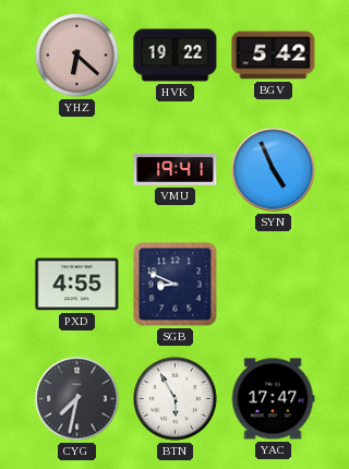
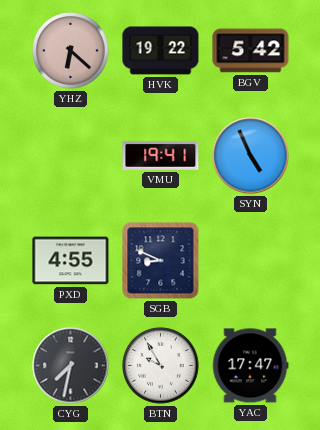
BTN: 5:55 -> 9:55 (161, 366)
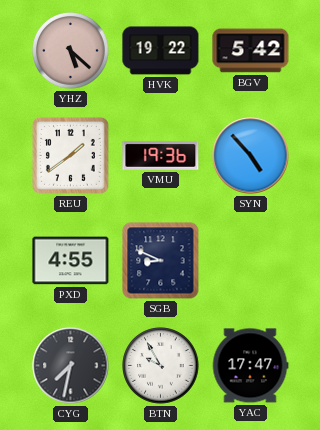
YHZ: 6:22 -> 5:22 (71, 51)
REU: none -> 1:39 (70, 155)
VMU: 19:41 -> 19:36 (161, 155)
SYN: 4:56 -> 4:53 (251, 156)
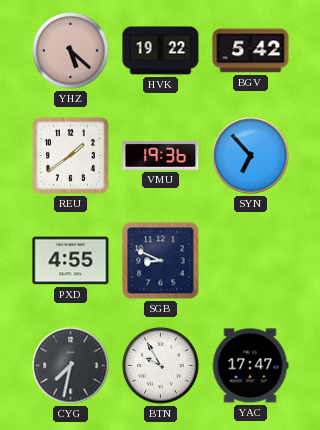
SYN: 4:53 -> 6:53 (251, 156)
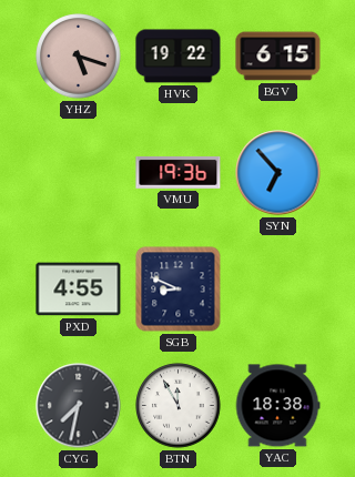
YHZ: 5:22 -> 5:18 (79, 57)
BGV: 5:42 -> 6:15 (278, 57)
REU: 1:39 -> none (70, 155)
BTN: 9:55 -> 11:55 (179, 406)
YAC: 17:47 -> 18:38 (277, 406)
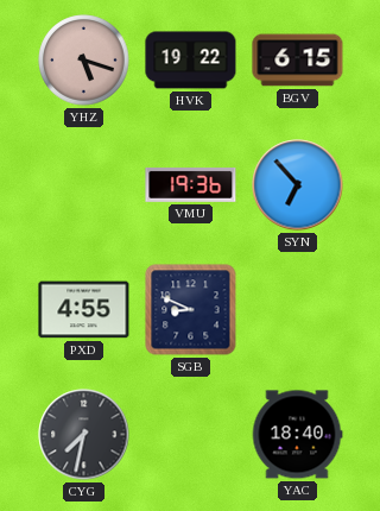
BTN: 11:55 -> none (179, 406)
YAC: 18:38 -> 18:40 (297, 435)
